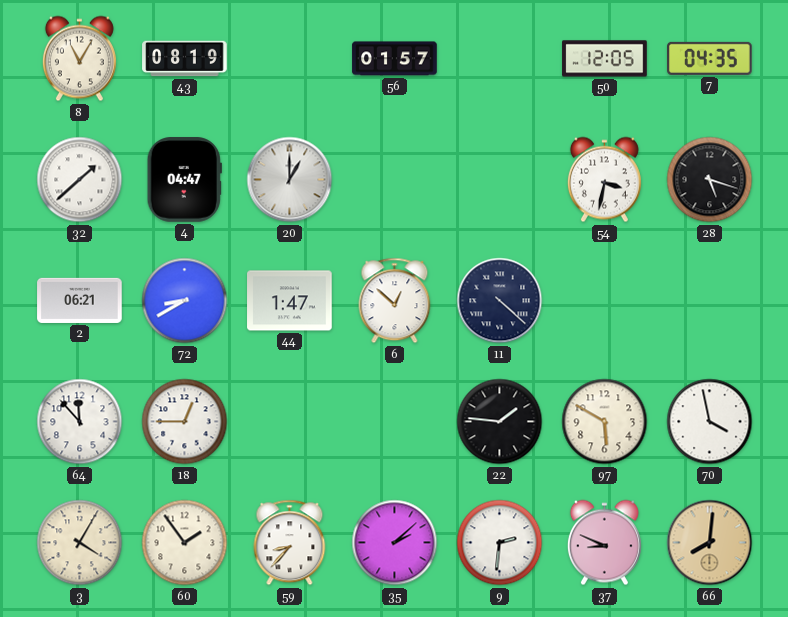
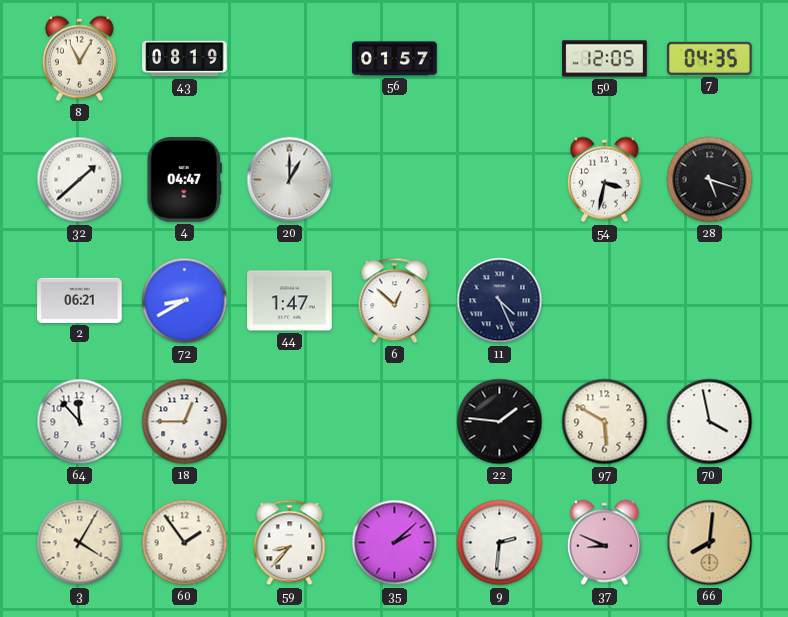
11: 4:22 -> 4:26 (500, 301)
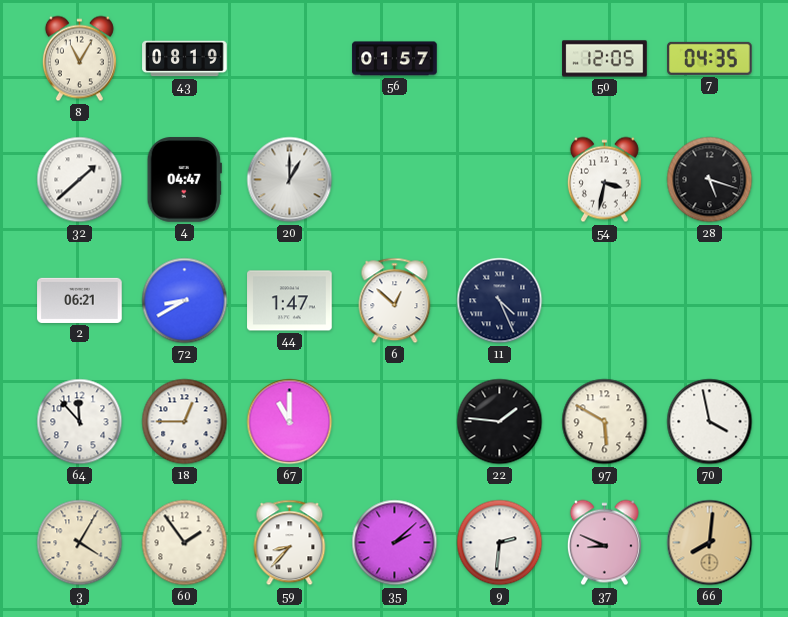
67: none -> 11:00 (290, 422)
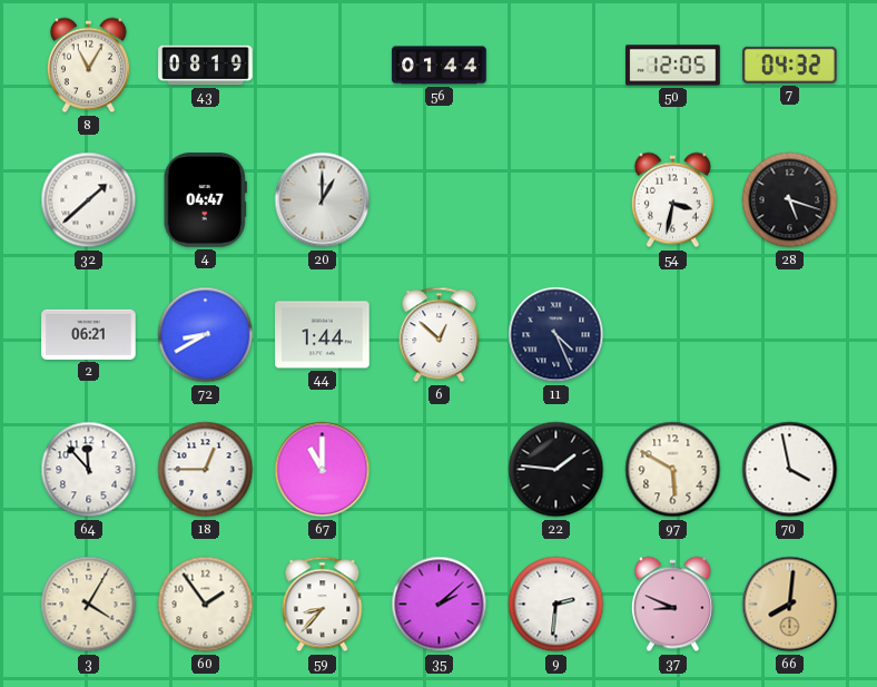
56: 01:57 -> 01:44 (440, 66)
7: 04:35 -> 04:32 (790, 65)
44: 1:47 -> 1:44 (323, 335)
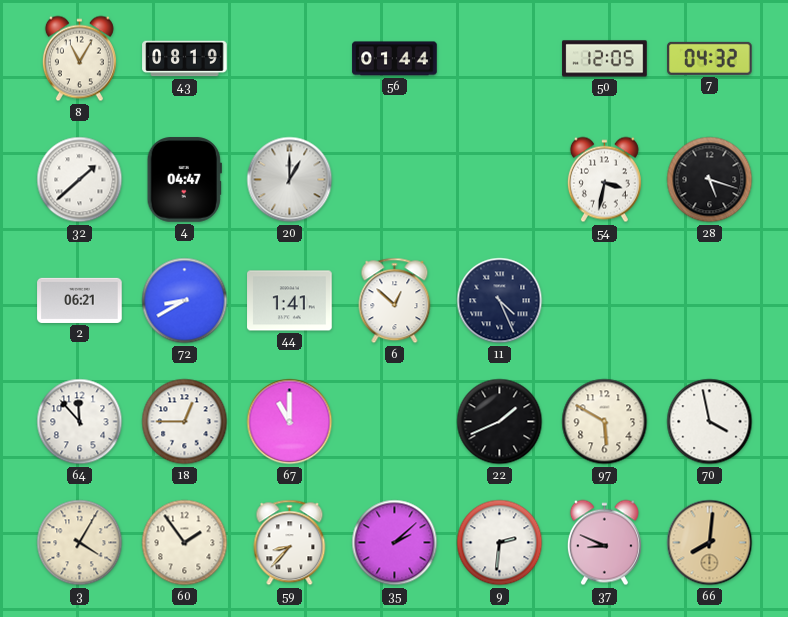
44: 1:44 -> 1:41 (290, 301)
22: 1:46 -> 1:41 (500, 422)
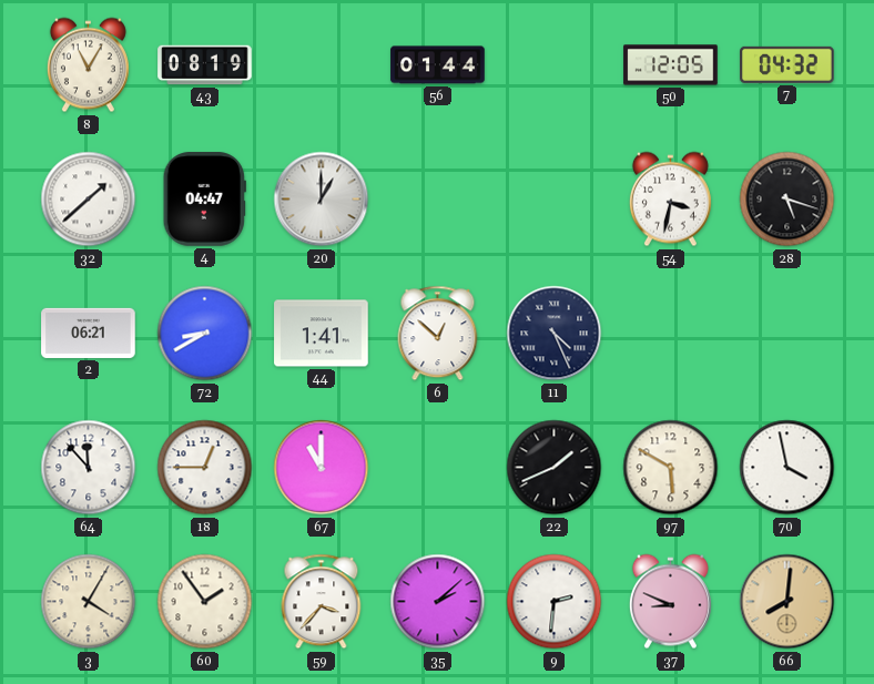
59: 8:37 -> 3:37 (322, 602)
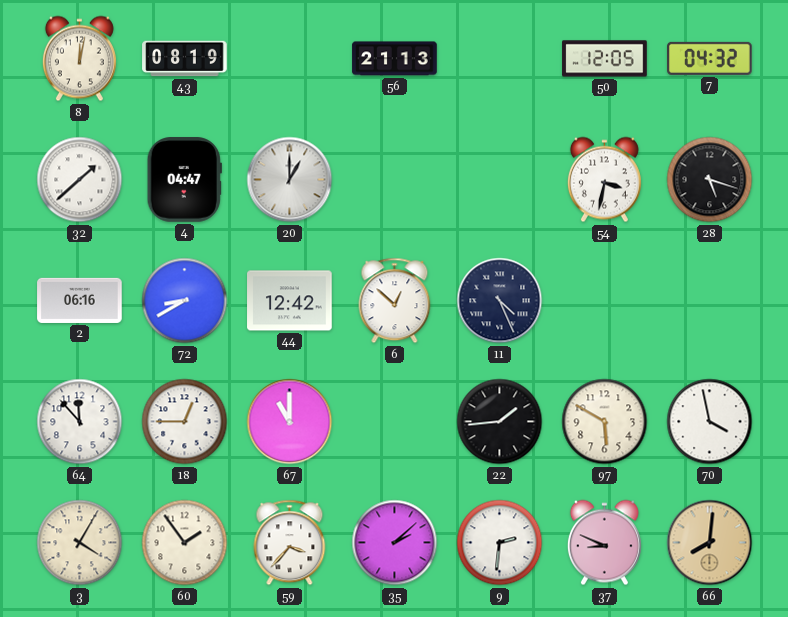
8: 11:05 -> 12:02 (79, 59)
56: 01:44 -> 21:13 (395, 59)
2: 06:21 -> 06:16 (80, 300)
44: 1:41 -> 12:42 (290, 301)
22: 1:41 -> 1:44 (500, 422)
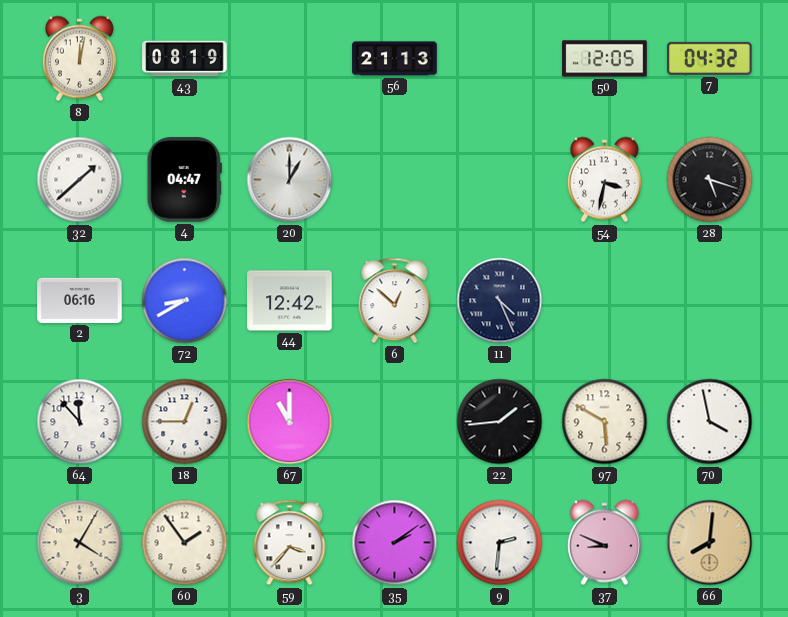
35: 2:08 -> 2:09 (395, 543)
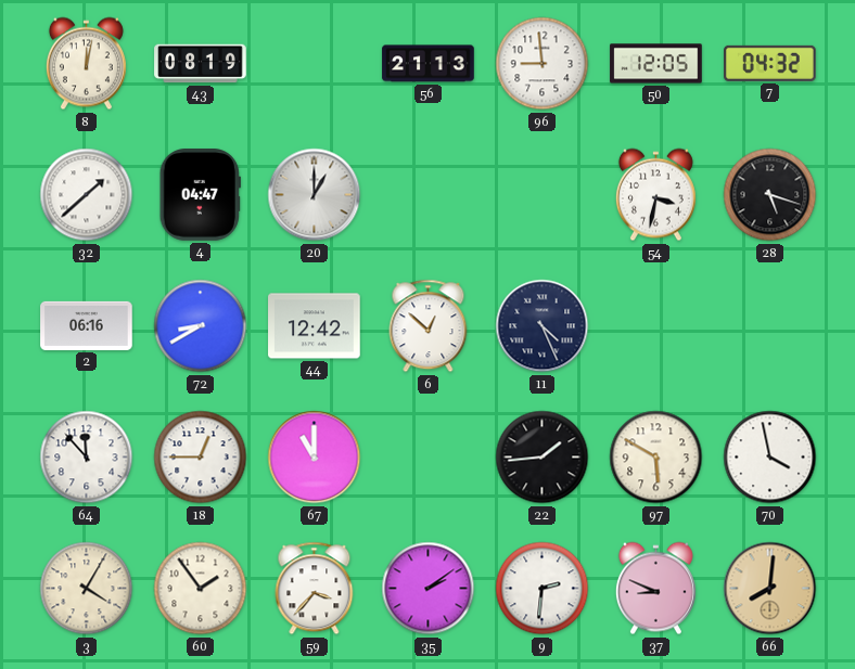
96: none -> 8:59 (543, 64)
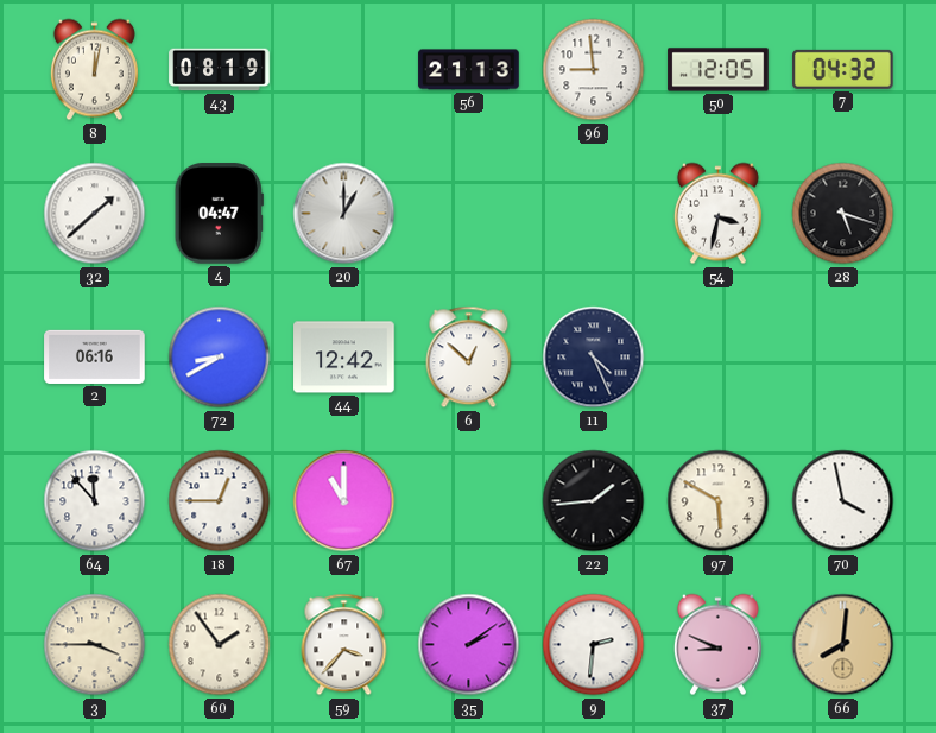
3: 4:05 -> 3:45 (95, 645)
